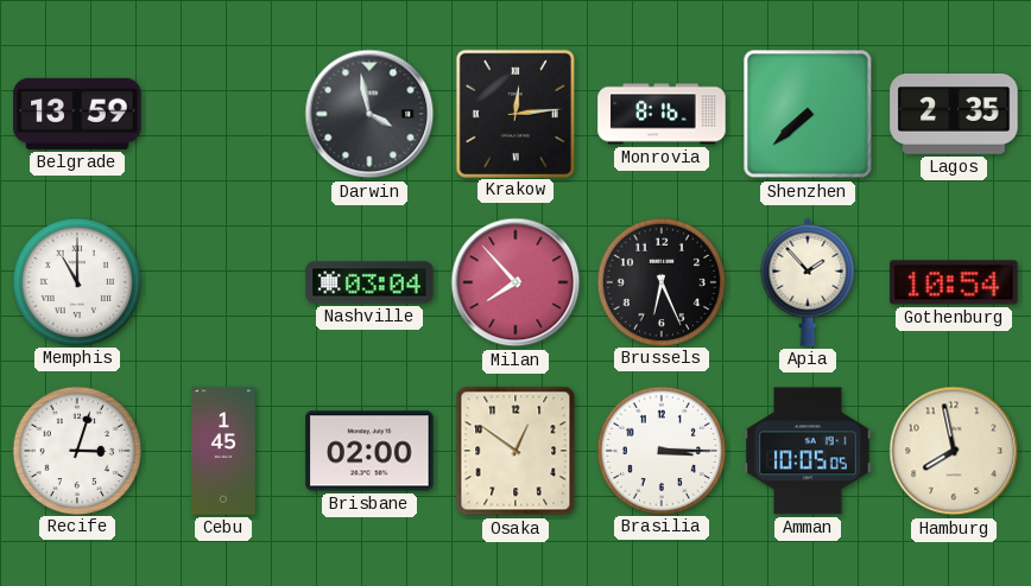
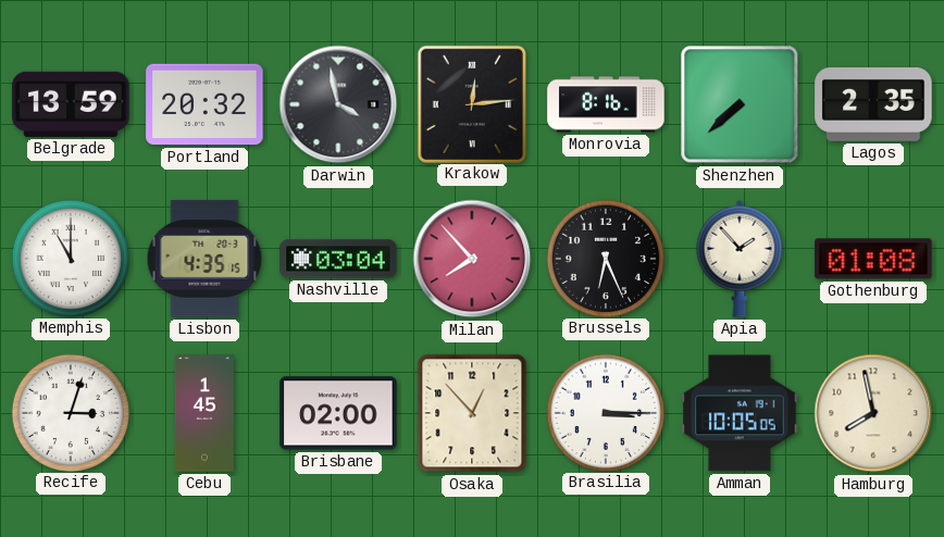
Portland: none -> 20:32 (204, 104)
Lisbon: none -> 4:35 (204, 259)
Gothenburg: 10:54 -> 01:08 (873, 259)
Osaka: 12:51 -> 12:53 (472, 413)
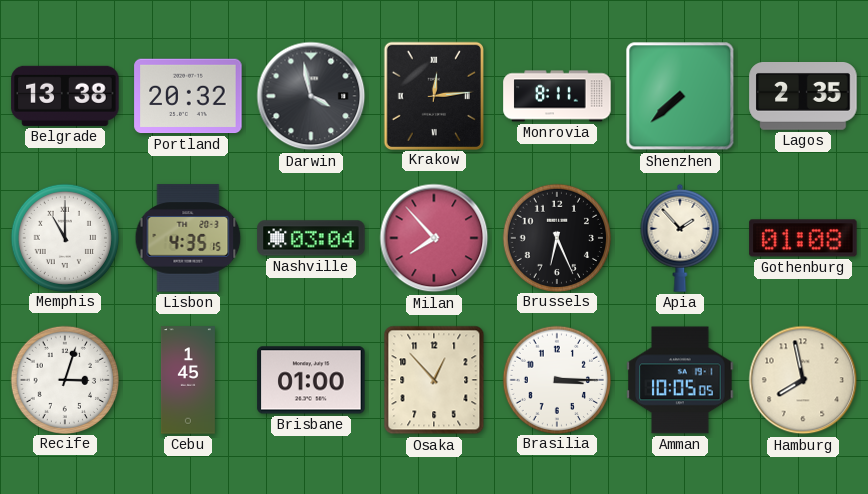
Belgrade: 13:59 -> 13:38 (65, 96)
Monrovia: 8:16 -> 8:11 (557, 96)
Brisbane: 02:00 -> 01:00 (311, 380)
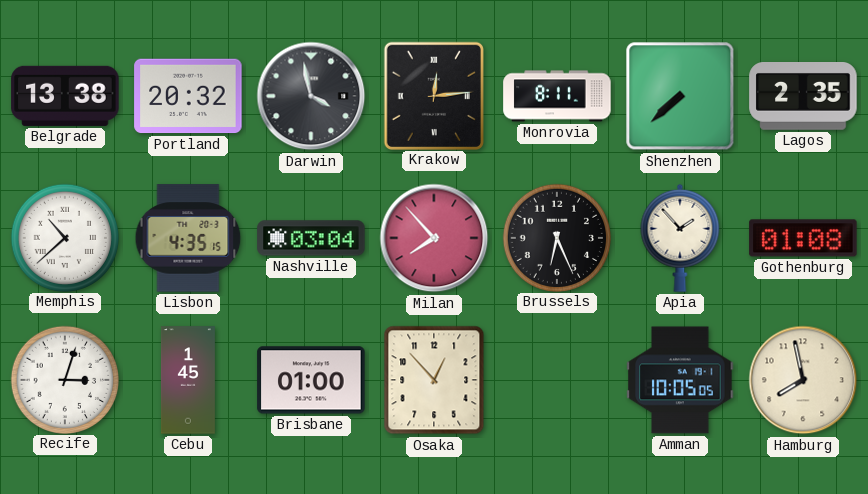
Memphis: 11:00 -> 10:38 (64, 237)
Brasilia: 3:15 -> none (556, 379)
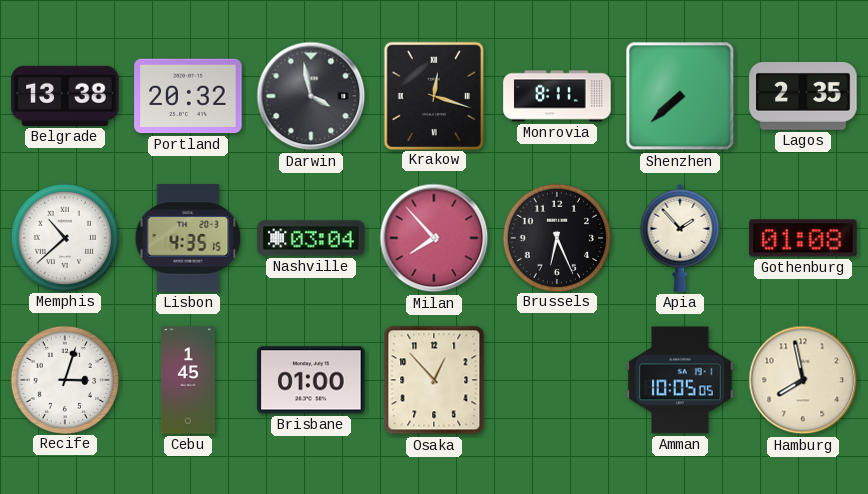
Krakow: 12:14 -> 12:18 (434, 95)
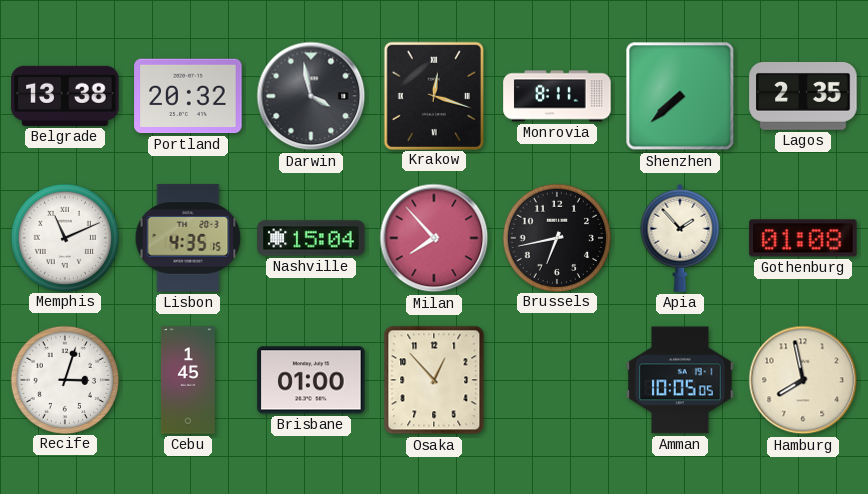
Memphis: 10:38 -> 11:11 (64, 237)
Nashville: 03:04 -> 15:04 (311, 238)
Brussels: 6:26 -> 6:43 (556, 237)
